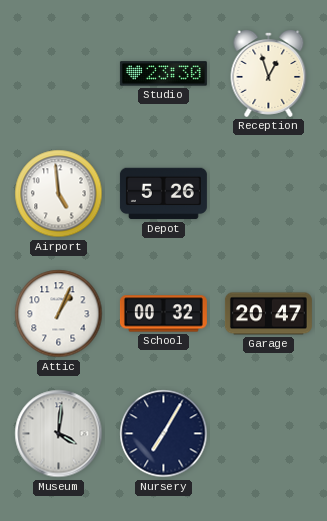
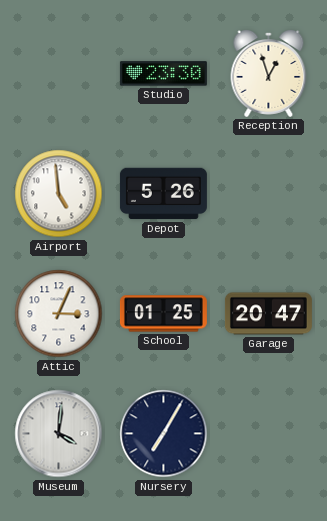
Attic: 1:04 -> 3:04 (59, 314)
School: 00:32 -> 01:25 (163, 314)
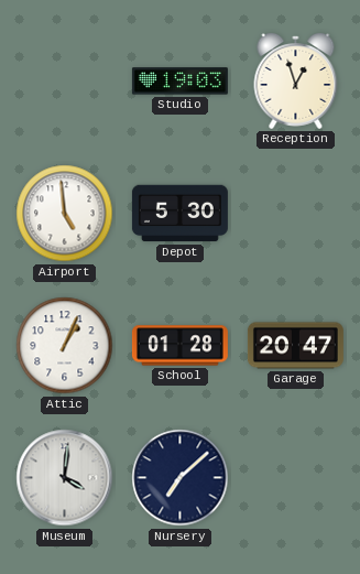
Studio: 23:30 -> 19:03 (179, 82)
Depot: 5:26 -> 5:30 (179, 214)
Attic: 3:04 -> 1:04 (65, 346)
School: 01:25 -> 01:28 (179, 346)
Nursery: 7:05 -> 7:08 (181, 478)
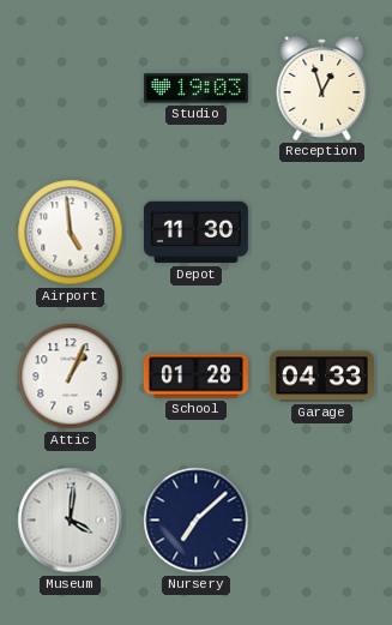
Depot: 5:30 -> 11:30 (195, 233)
Garage: 20:47 -> 04:33 (321, 377)
